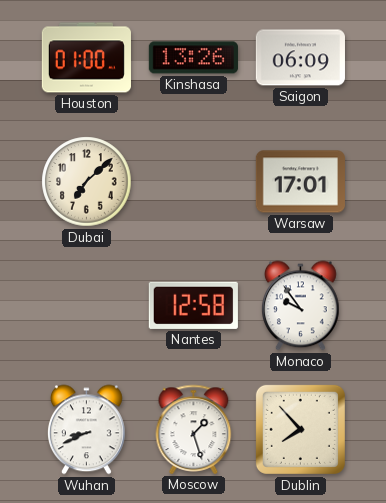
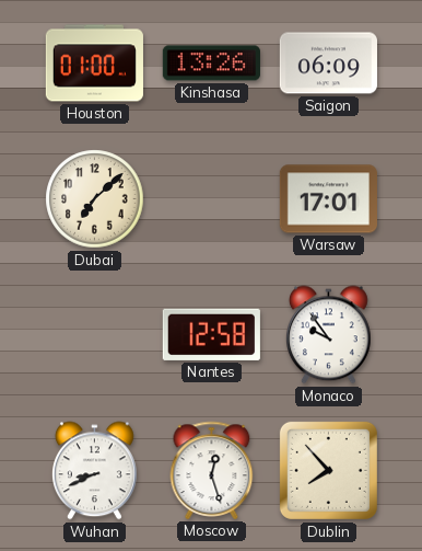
Moscow: 1:27 -> 12:27 (212, 470)
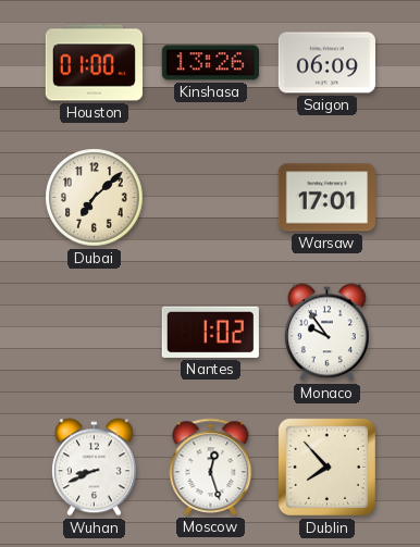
Nantes: 12:58 -> 1:02 (210, 332)
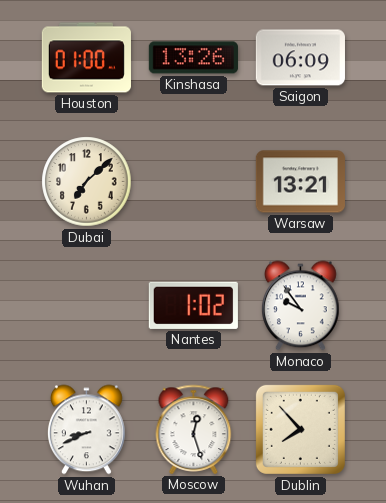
Warsaw: 17:01 -> 13:21 (300, 182)
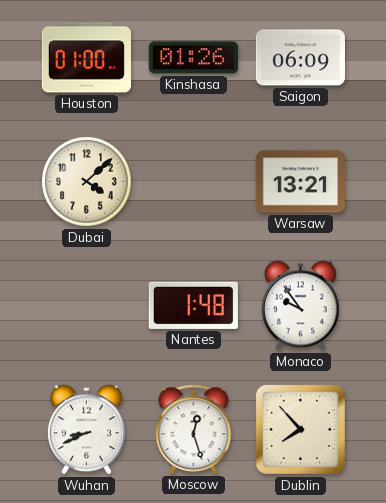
Kinshasa: 13:26 -> 01:26 (193, 58)
Dubai: 7:08 -> 4:08 (87, 182)
Nantes: 1:02 -> 1:48 (193, 305)
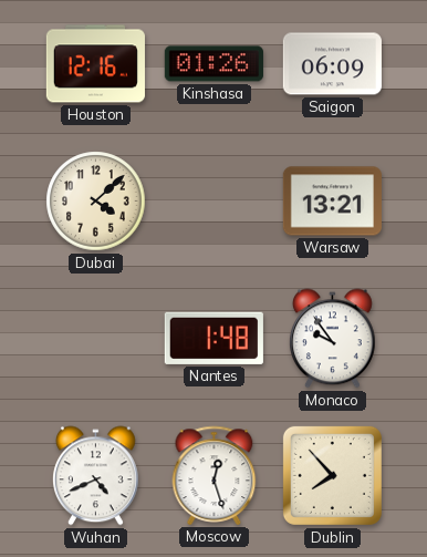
Houston: 01:00 -> 12:16 (95, 64)
Wuhan: 8:41 -> 4:41 (95, 476)
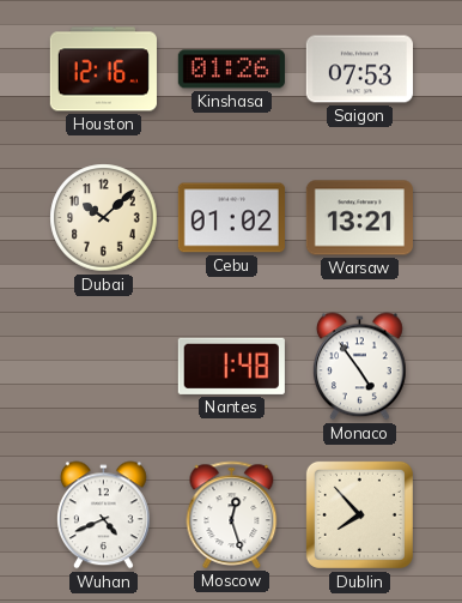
Saigon: 06:09 -> 07:53 (359, 70)
Dubai: 4:08 -> 10:08 (104, 218)
Cebu: none -> 01:02 (231, 218)
Monaco: 9:54 -> 4:54 (359, 367)
